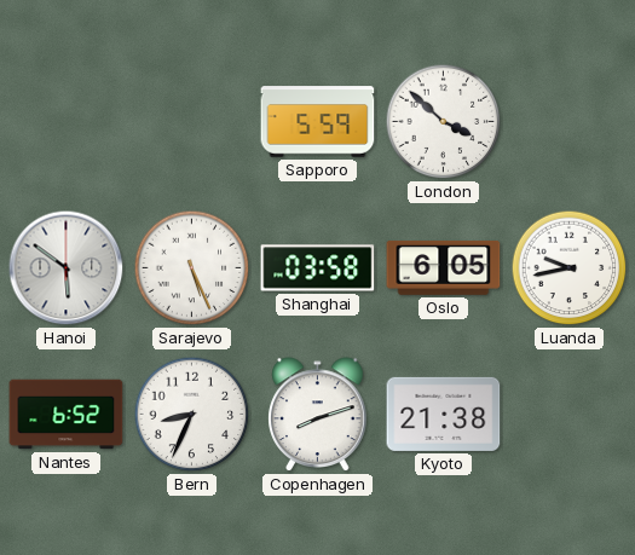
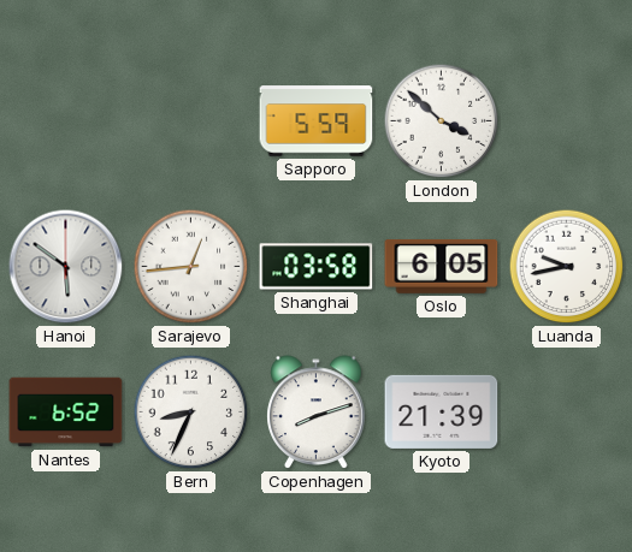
Sarajevo: 5:26 -> 12:44 (191, 267)
Kyoto: 21:38 -> 21:39 (442, 411)
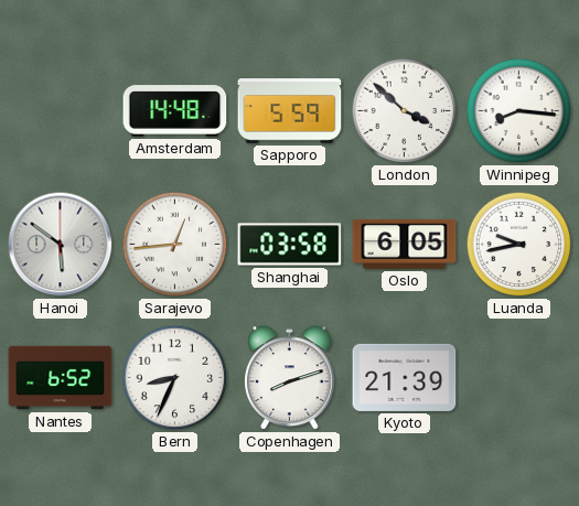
Amsterdam: none -> 14:48 (175, 111)
Winnipeg: none -> 8:16 (519, 111)
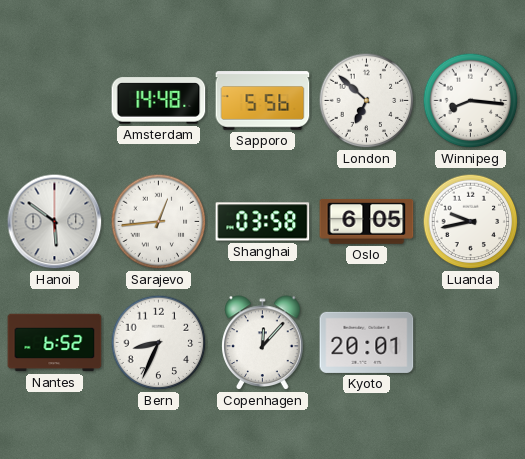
Sapporo: 5:59 -> 5:56 (263, 101)
London: 3:52 -> 6:52 (367, 101)
Copenhagen: 8:12 -> 12:07 (263, 343)
Kyoto: 21:39 -> 20:01 (367, 342)
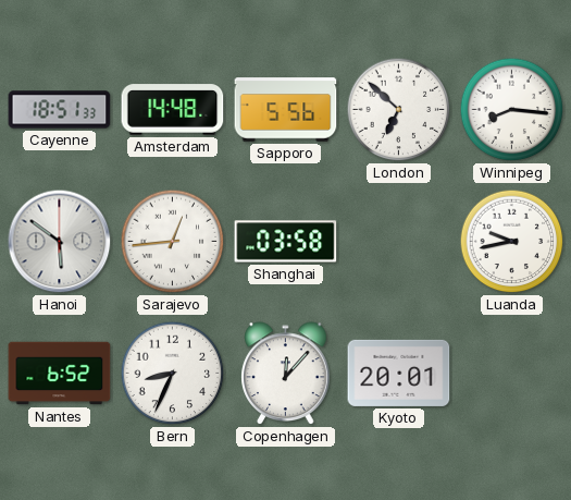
Cayenne: none -> 18:51 (60, 110)
Oslo: 6:05 -> none (367, 221)
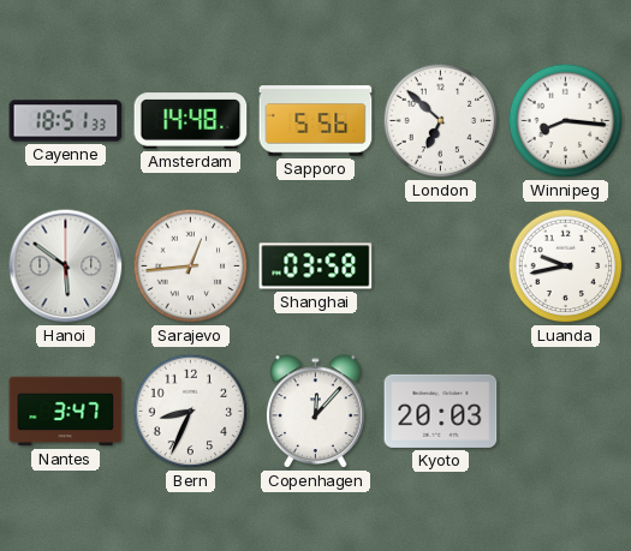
Nantes: 6:52 -> 3:47 (66, 412)
Kyoto: 20:01 -> 20:03 (441, 411)
